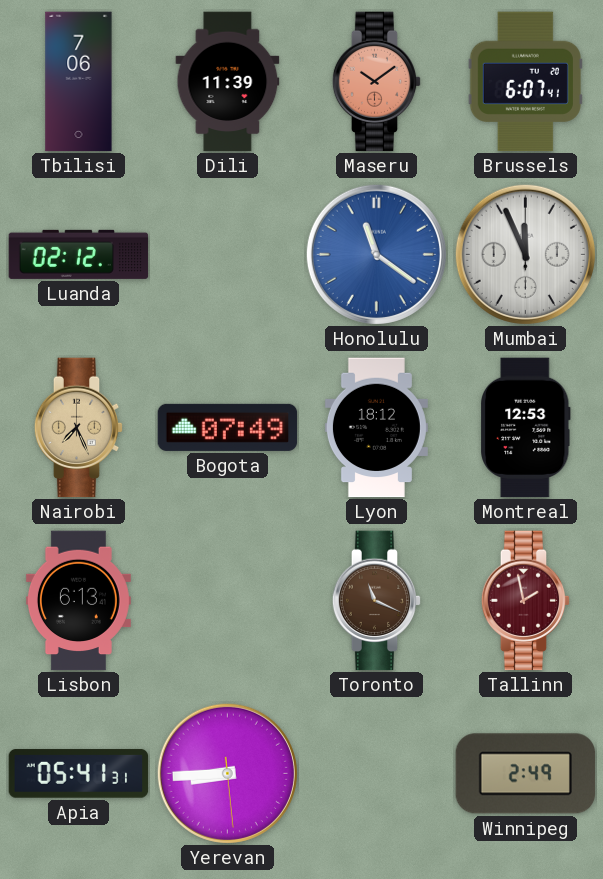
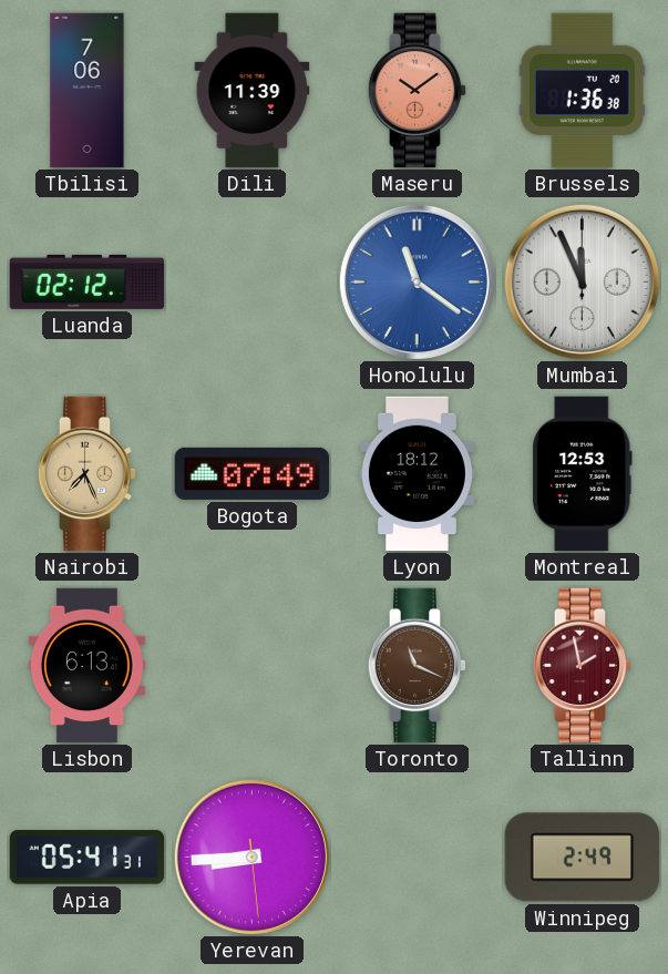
Brussels: 6:07 -> 1:36 (582, 91)
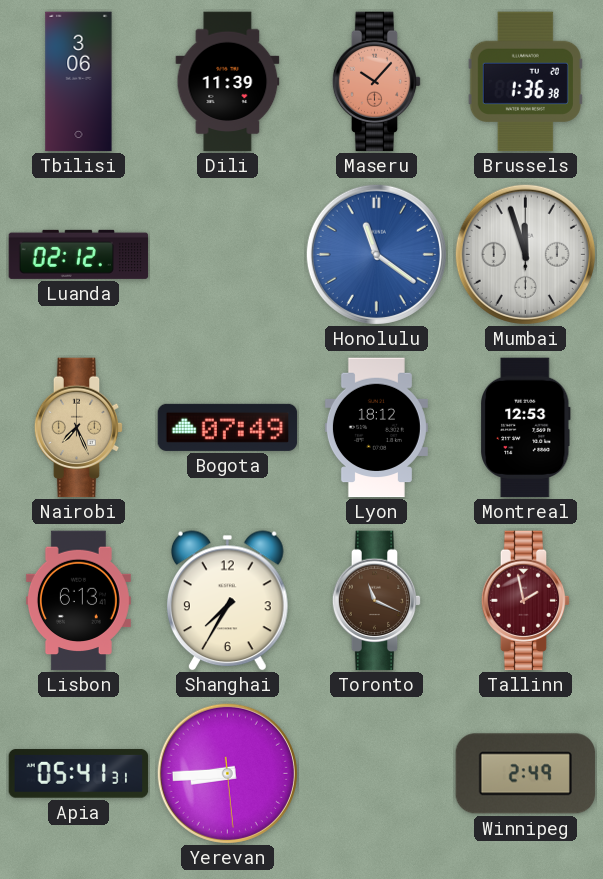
Tbilisi: 7:06 -> 3:06 (79, 82)
Maseru: 10:09 -> 10:07 (377, 82)
Mumbai: 11:56 -> 11:57 (525, 254)
Shanghai: none -> 7:35 (228, 601)
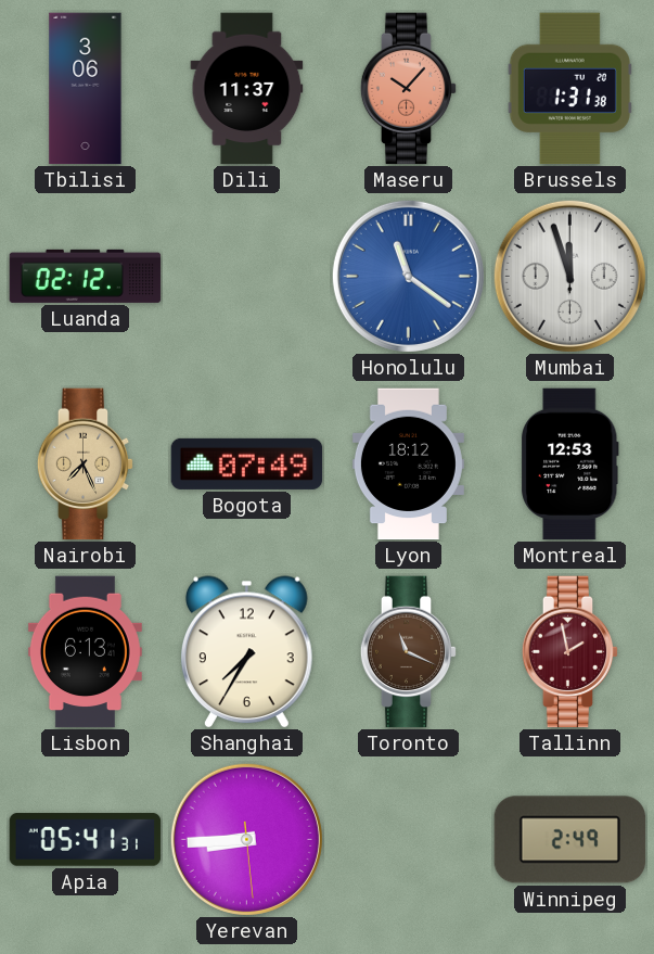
Dili: 11:39 -> 11:37 (247, 89)
Brussels: 1:36 -> 1:31 (569, 89)
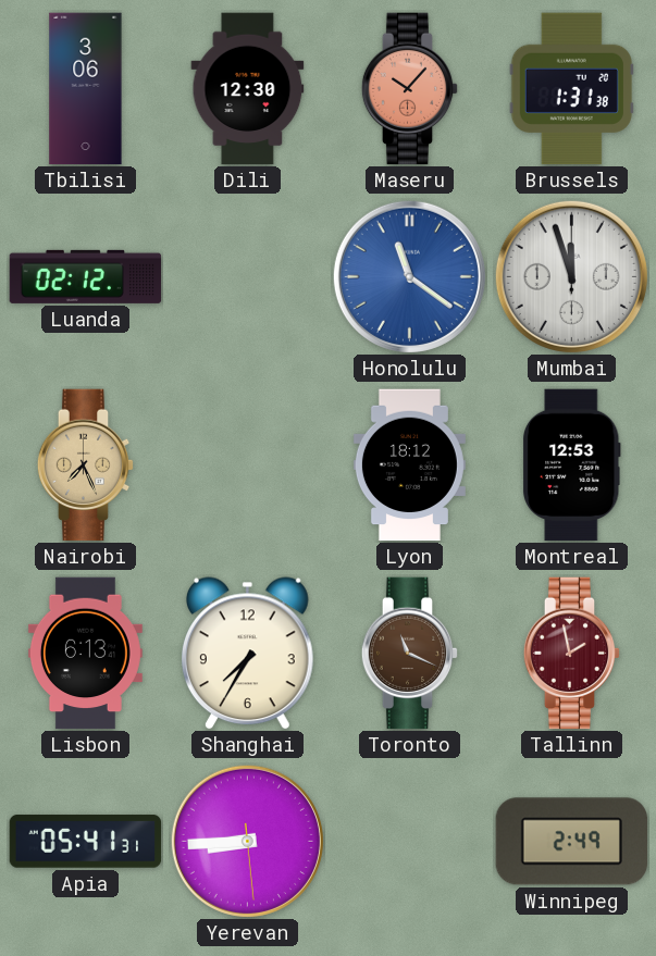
Dili: 11:37 -> 12:30 (248, 89)
Bogota: 07:49 -> none (247, 463)
